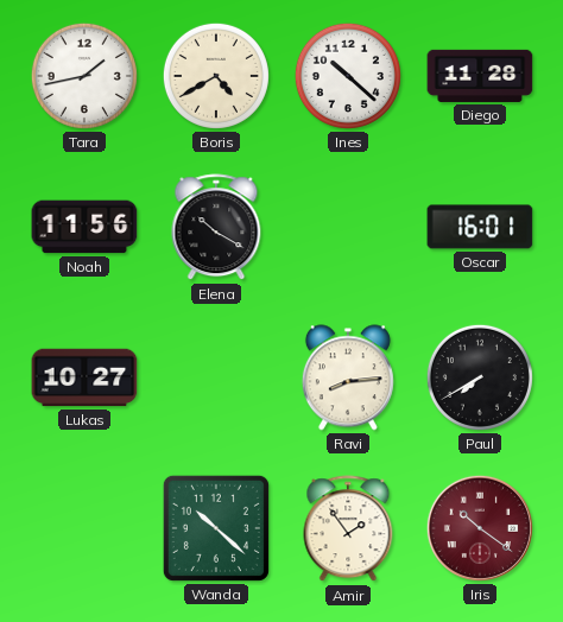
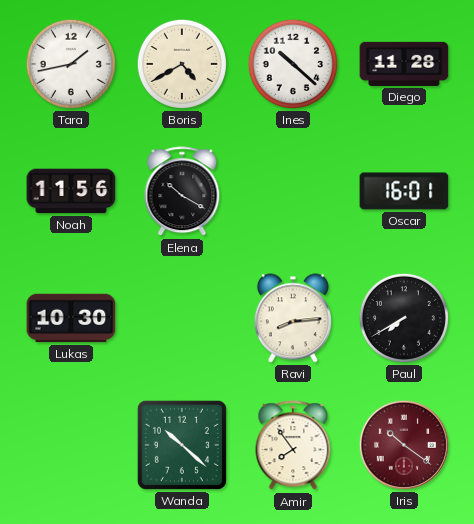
Lukas: 10:27 -> 10:30 (71, 318)
Amir: 1:54 -> 7:54 (293, 446)
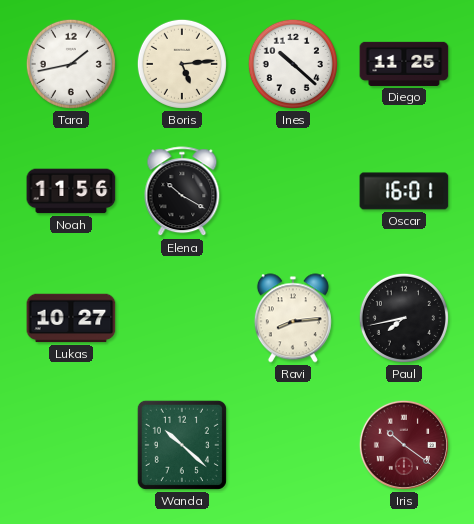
Boris: 4:40 -> 5:14 (182, 64)
Diego: 11:28 -> 11:25 (404, 64)
Lukas: 10:30 -> 10:27 (71, 318)
Paul: 7:40 -> 7:43 (404, 318)
Amir: 7:54 -> none (293, 446)
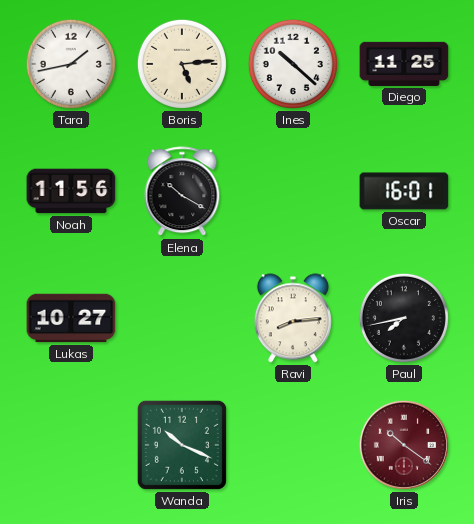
Wanda: 10:22 -> 10:19 (182, 445)
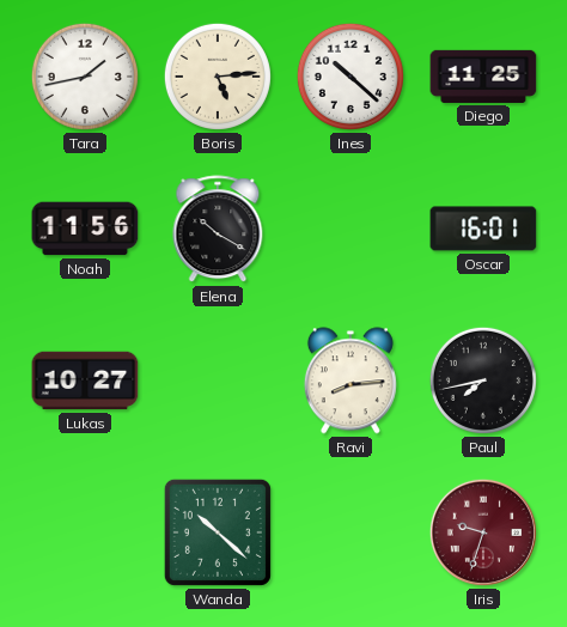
Wanda: 10:19 -> 10:22 (218, 532)
Iris: 10:21 -> 9:33 (483, 532)
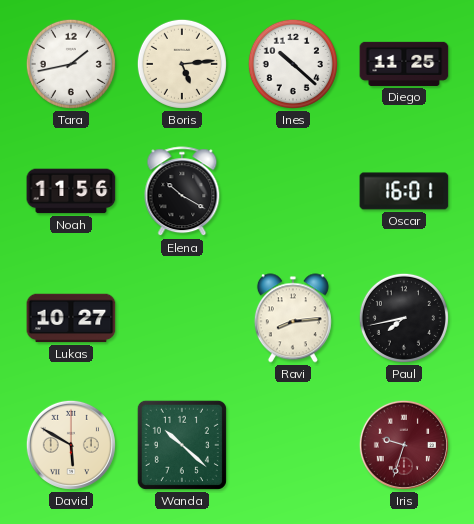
David: none -> 5:50 (71, 445)
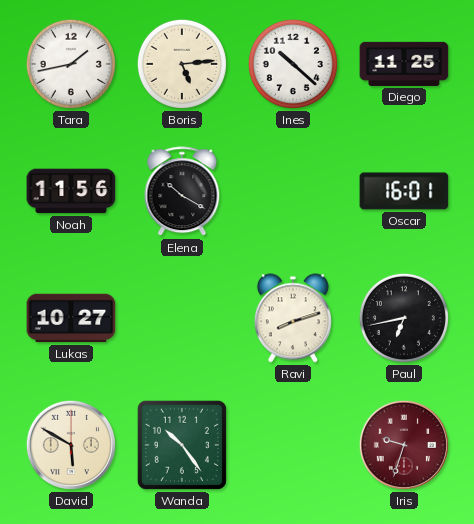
Ravi: 8:14 -> 8:12 (293, 318)
Paul: 7:43 -> 6:43 (404, 318)
Wanda: 10:22 -> 10:24 (182, 445)
